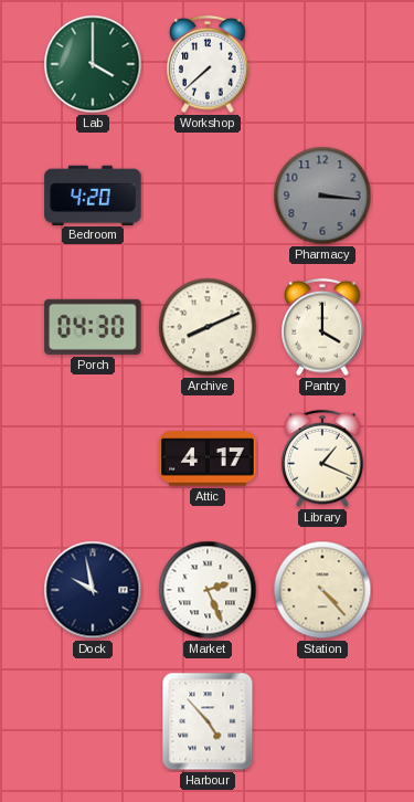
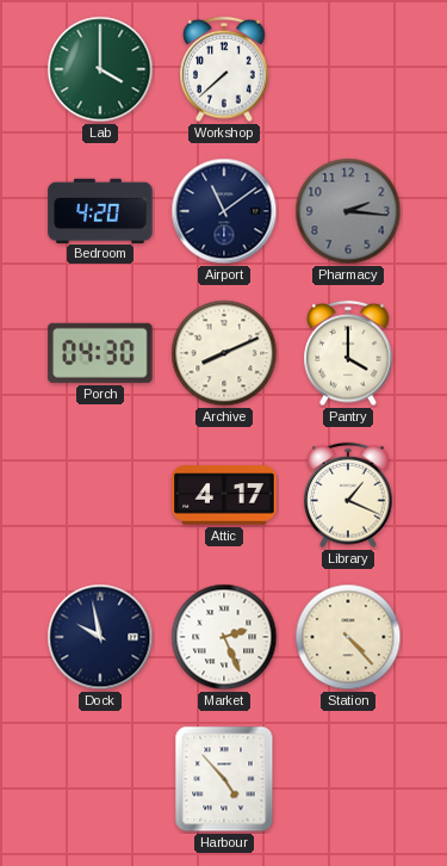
Airport: none -> 11:09 (224, 211)
Pharmacy: 3:16 -> 2:16 (348, 211)
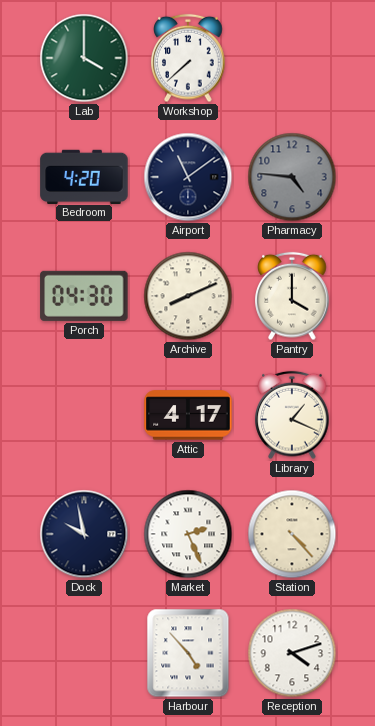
Pharmacy: 2:16 -> 4:46 (292, 177)
Reception: none -> 4:12 (292, 653)
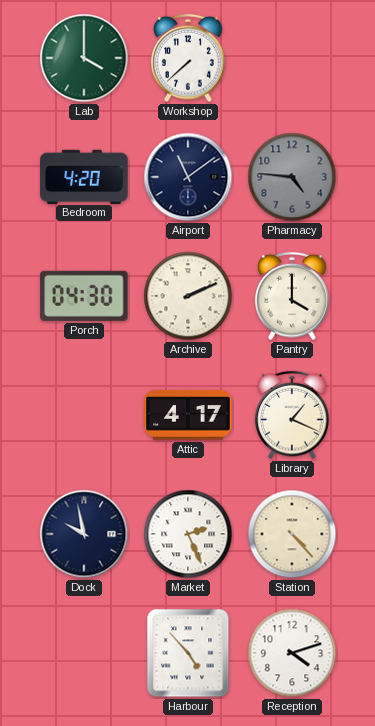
Archive: 8:11 -> 2:11 (188, 296)
